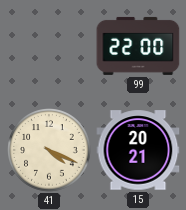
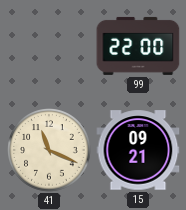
41: 4:19 -> 11:19 (49, 150)
15: 20:21 -> 09:21 (138, 150)
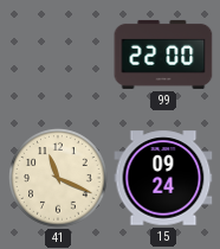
15: 09:21 -> 09:24 (163, 178)
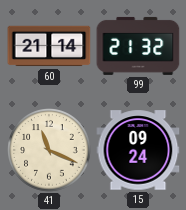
60: none -> 21:14 (49, 46)
99: 22:00 -> 21:32 (138, 46)
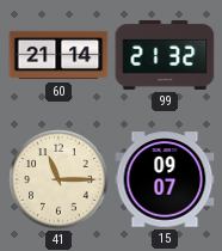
41: 11:19 -> 11:15 (58, 179)
15: 09:24 -> 09:07 (165, 179)
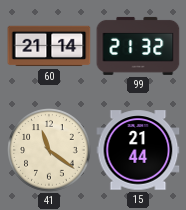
41: 11:15 -> 11:21 (49, 150)
15: 09:07 -> 21:44 (138, 150)
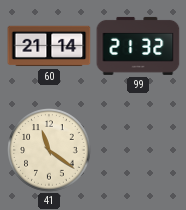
15: 21:44 -> none (138, 150)
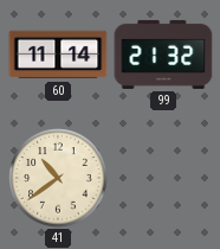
60: 21:14 -> 11:14 (58, 55)
41: 11:21 -> 10:39 (58, 178)
